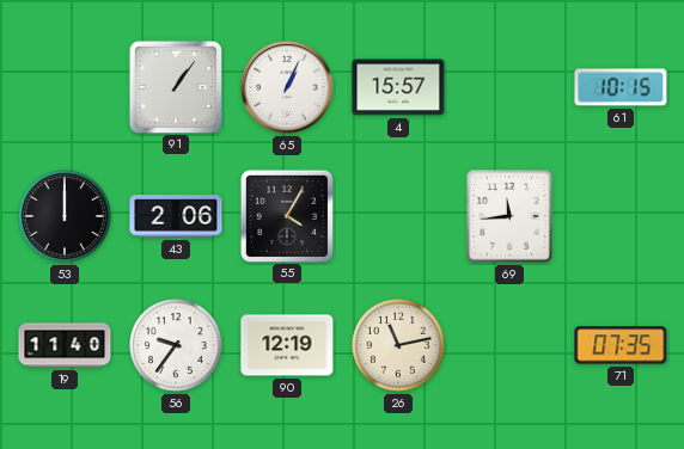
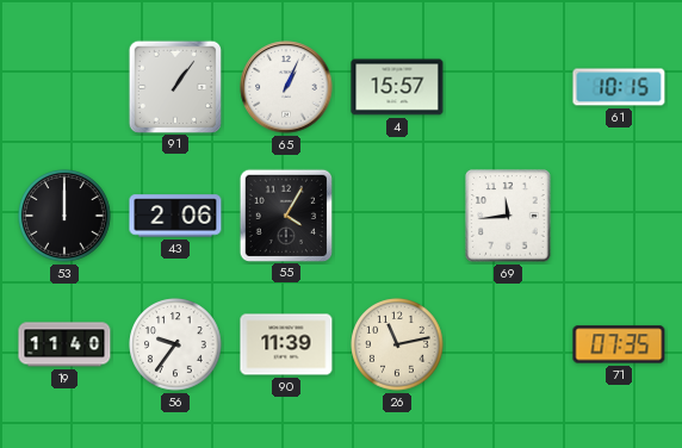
90: 12:19 -> 11:39 (286, 344)
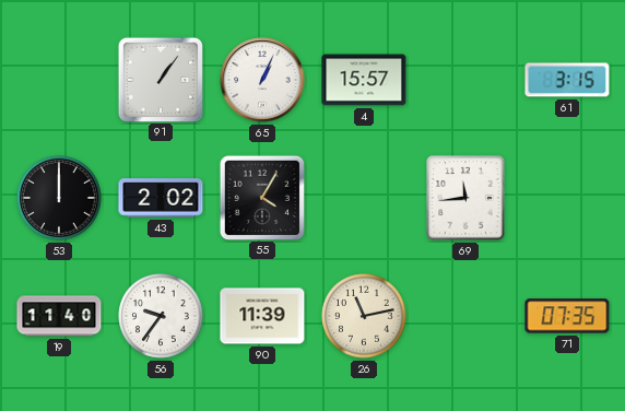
61: 10:15 -> 3:15 (567, 80)
43: 2:06 -> 2:02 (161, 198)
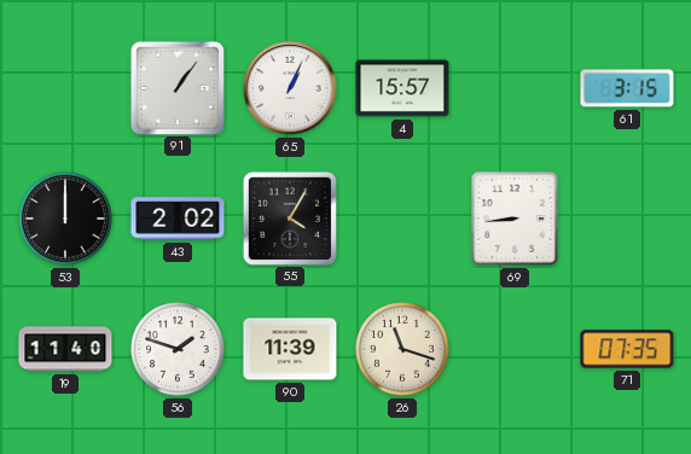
69: 11:44 -> 8:44 (515, 219)
56: 9:36 -> 1:48 (178, 349)
26: 11:13 -> 11:18 (402, 349)
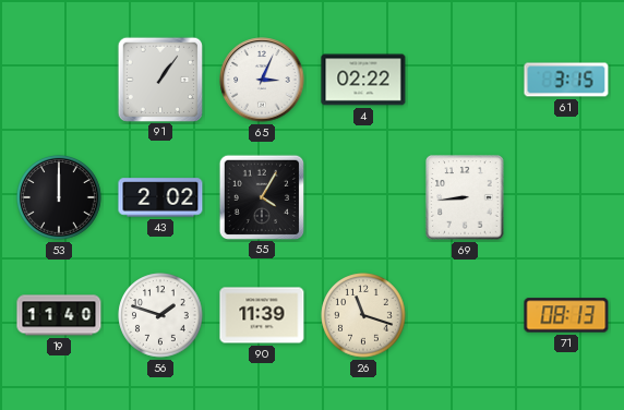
65: 1:04 -> 3:04 (262, 80)
4: 15:57 -> 02:22 (363, 80)
71: 07:35 -> 08:13 (566, 315)
